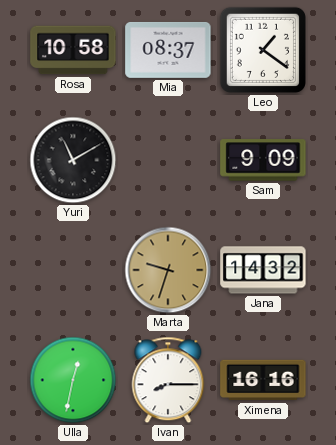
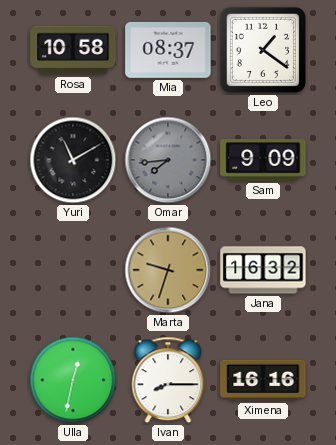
Omar: none -> 7:44 (168, 160)
Jana: 14:32 -> 16:32 (263, 270)
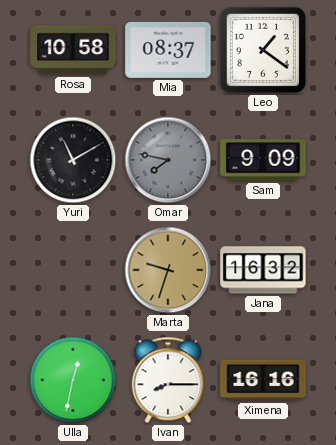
Omar: 7:44 -> 7:47 (168, 160)
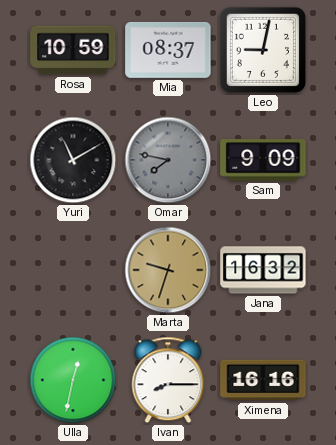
Rosa: 10:58 -> 10:59 (73, 50)
Leo: 1:21 -> 9:02 (263, 50)
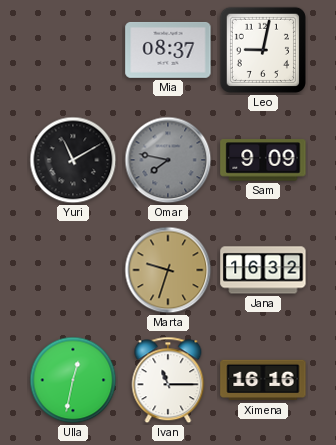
Rosa: 10:59 -> none (73, 50)
Ivan: 8:15 -> 11:15 (168, 380)
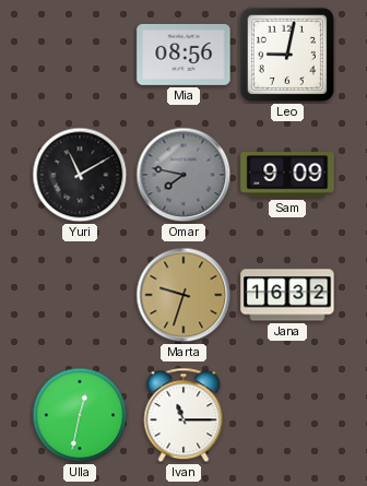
Mia: 08:37 -> 08:56 (183, 55)
Ximena: 16:16 -> none (263, 380)
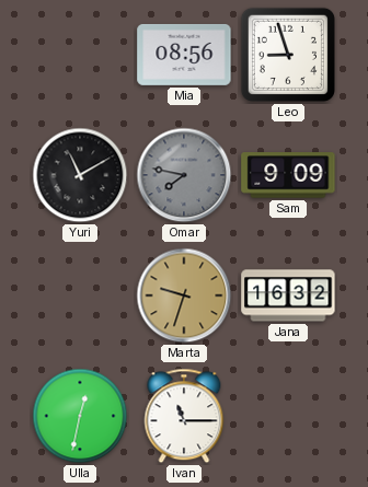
Leo: 9:02 -> 8:57 (288, 55)
